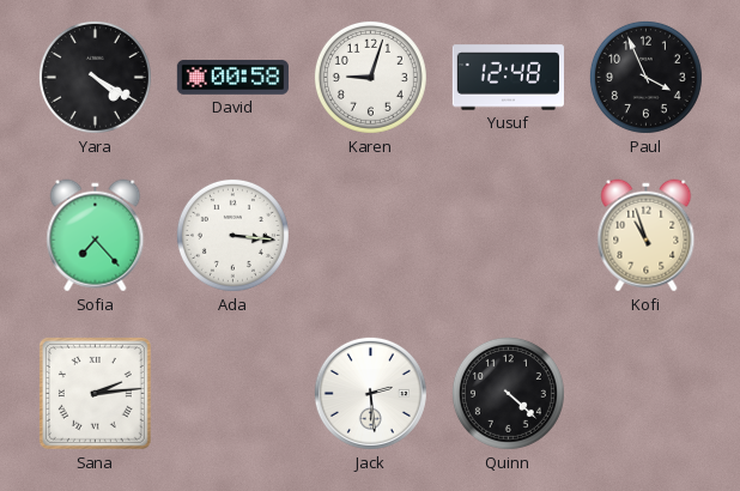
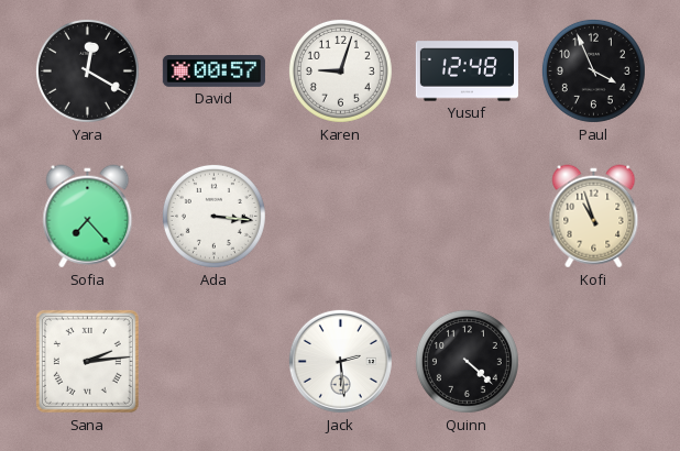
Yara: 4:20 -> 12:20 (87, 70)
David: 00:58 -> 00:57 (213, 71)
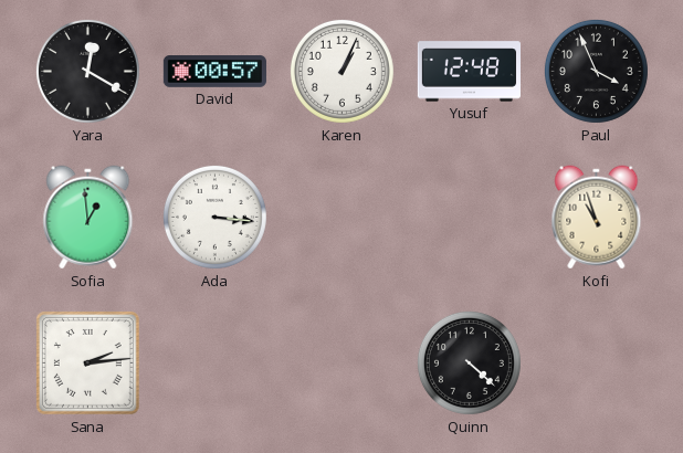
Karen: 9:03 -> 1:04 (341, 71)
Sofia: 7:23 -> 12:59 (88, 218)
Jack: 2:29 -> none (340, 361)
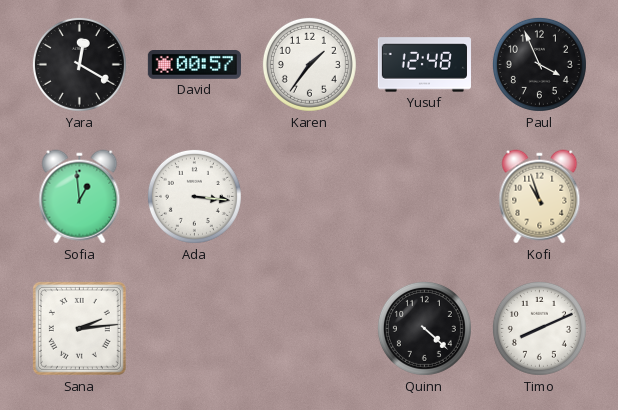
Karen: 1:04 -> 1:36 (309, 64)
Timo: none -> 8:11 (539, 328)
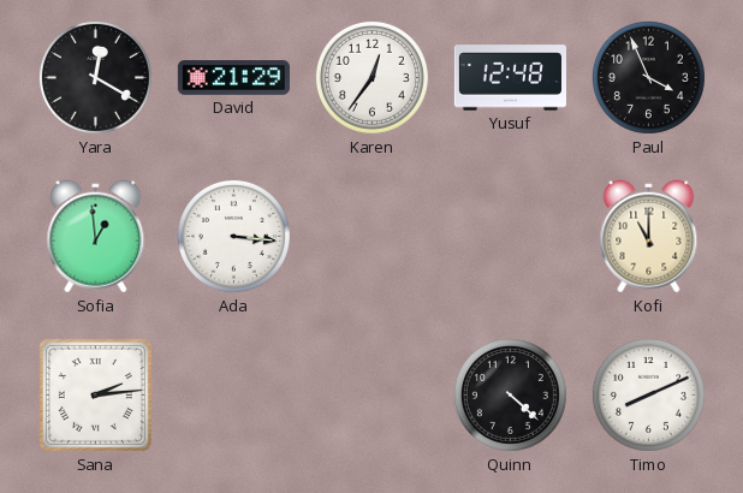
David: 00:57 -> 21:29 (233, 78)
Karen: 1:36 -> 12:36 (371, 77)
Kofi: 10:57 -> 11:00 (649, 237)
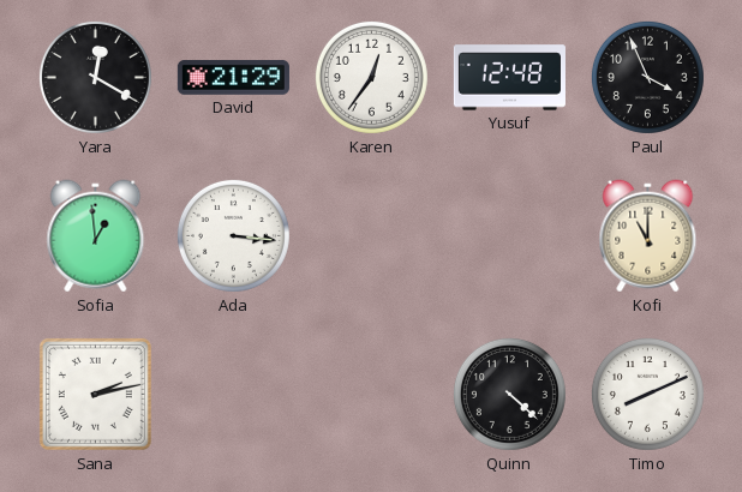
Sana: 2:14 -> 2:13 (95, 394)
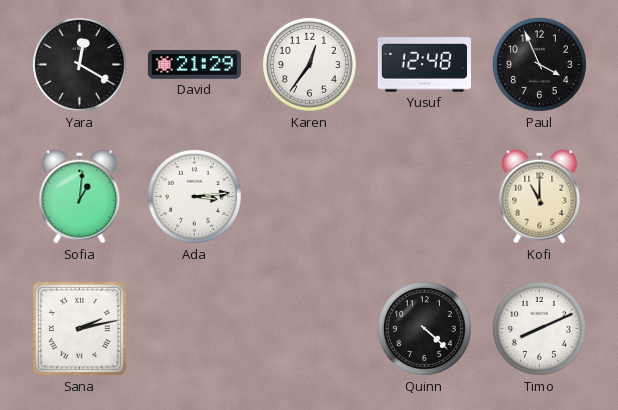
Sofia: 12:59 -> 1:01 (80, 197)
Ada: 3:16 -> 3:14 (194, 196)
